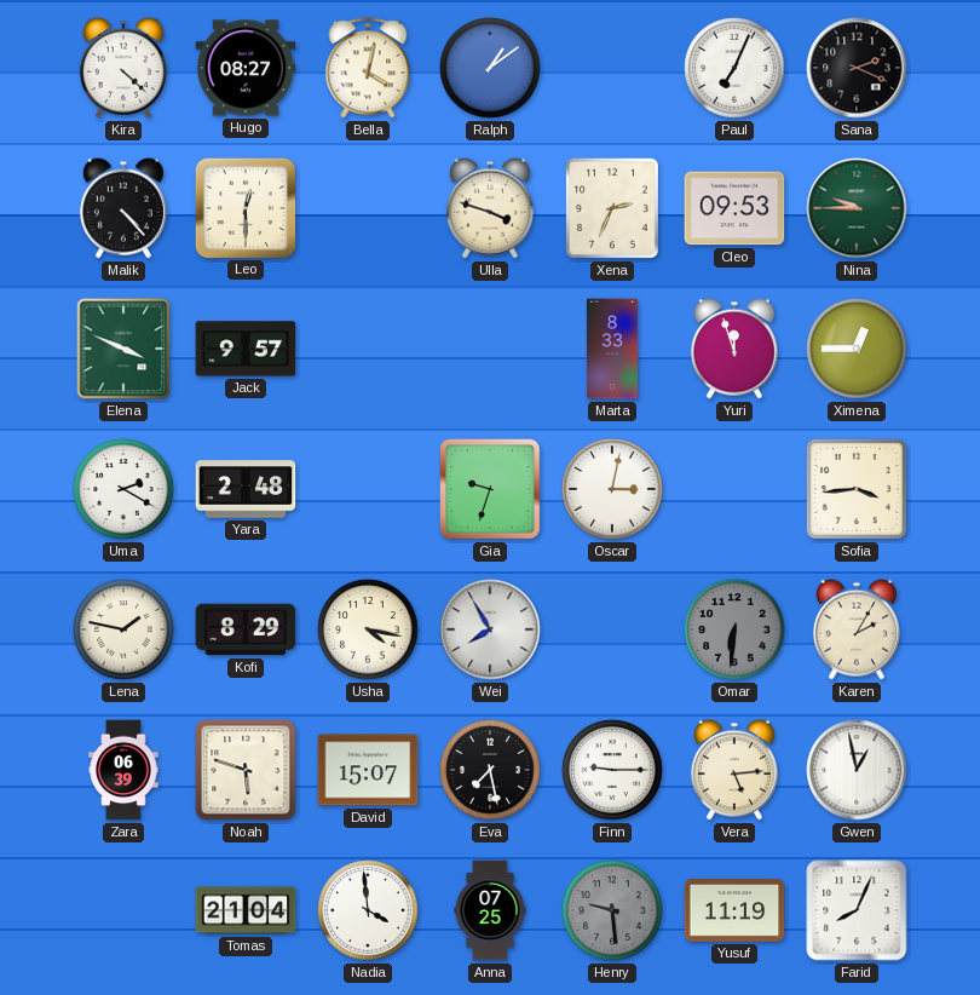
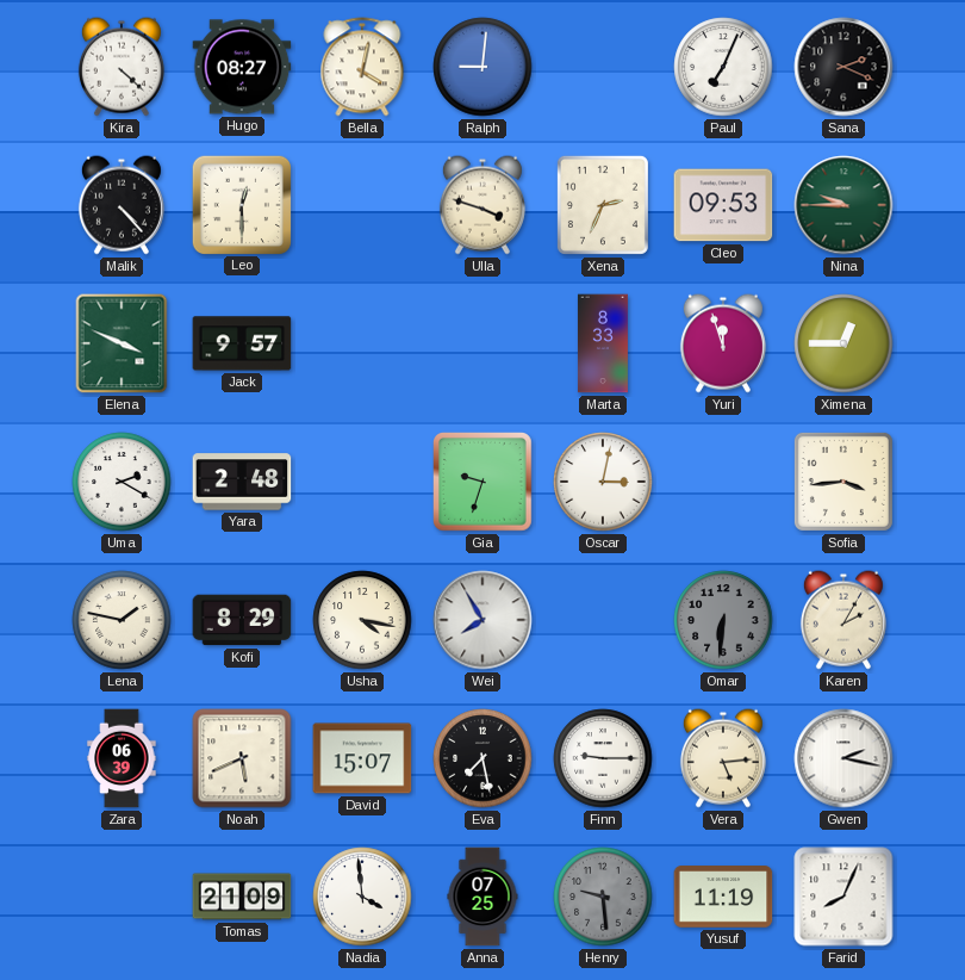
Ralph: 1:09 -> 9:01 (482, 67)
Noah: 5:48 -> 5:41 (242, 758)
Gwen: 12:58 -> 2:17 (843, 758)
Tomas: 21:04 -> 21:09 (242, 897)
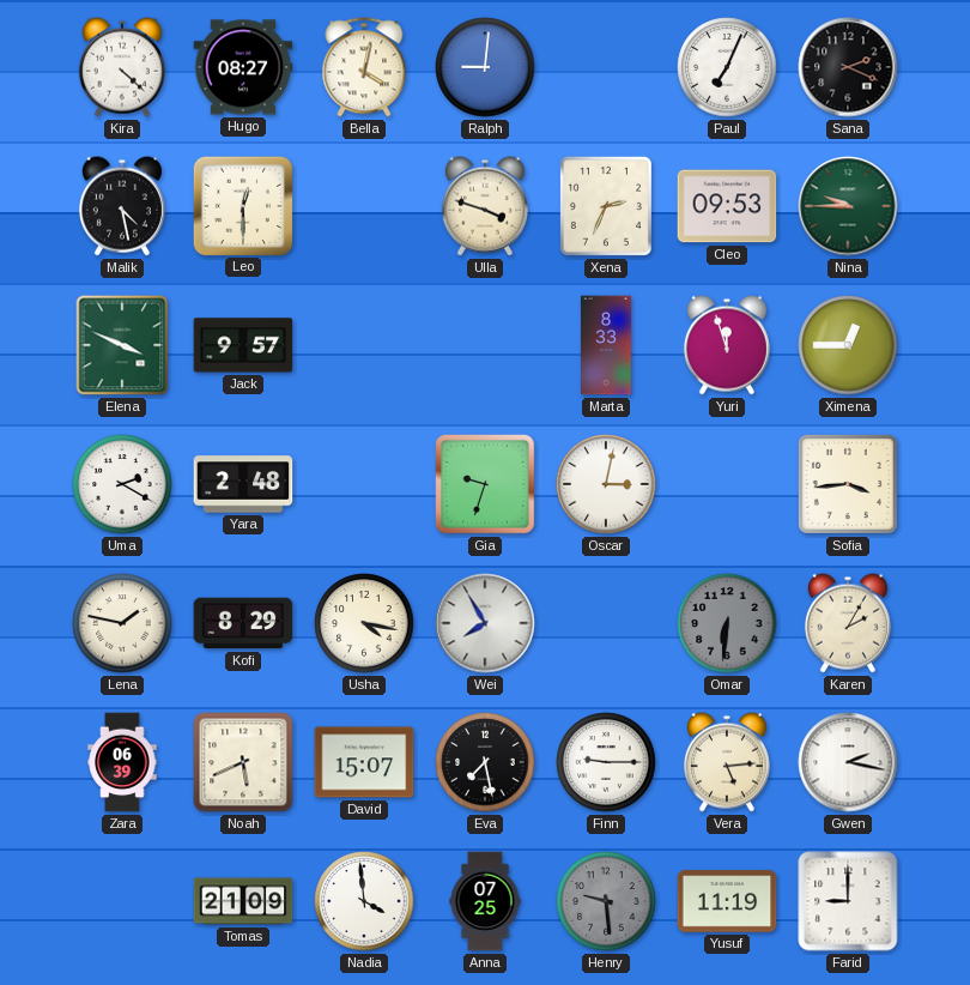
Malik: 4:23 -> 4:28 (122, 206)
Farid: 8:04 -> 9:00 (848, 901)
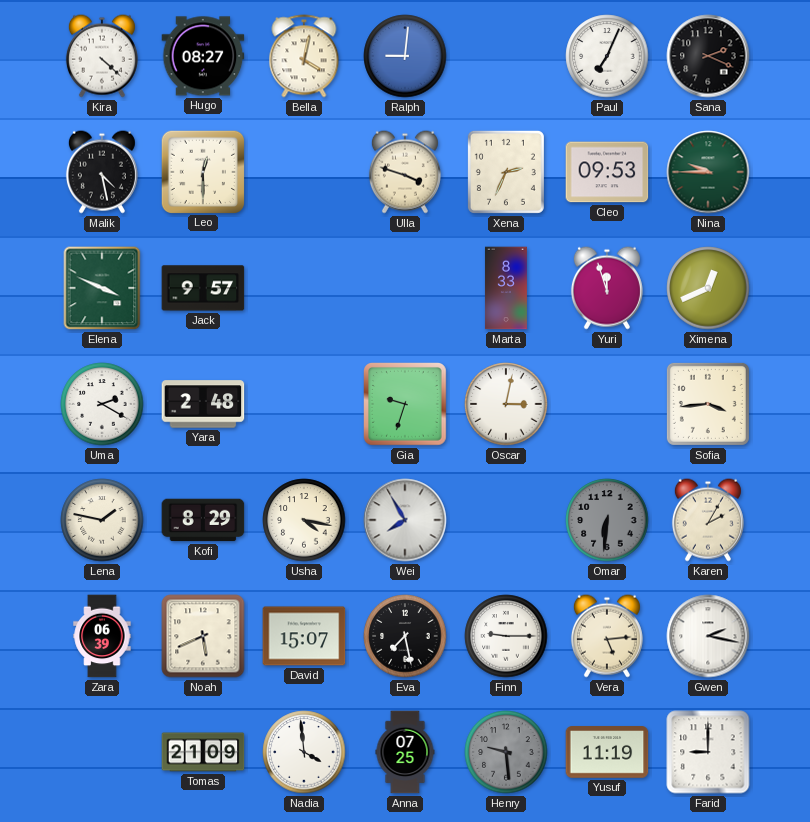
Ximena: 12:45 -> 12:41 (708, 288)
